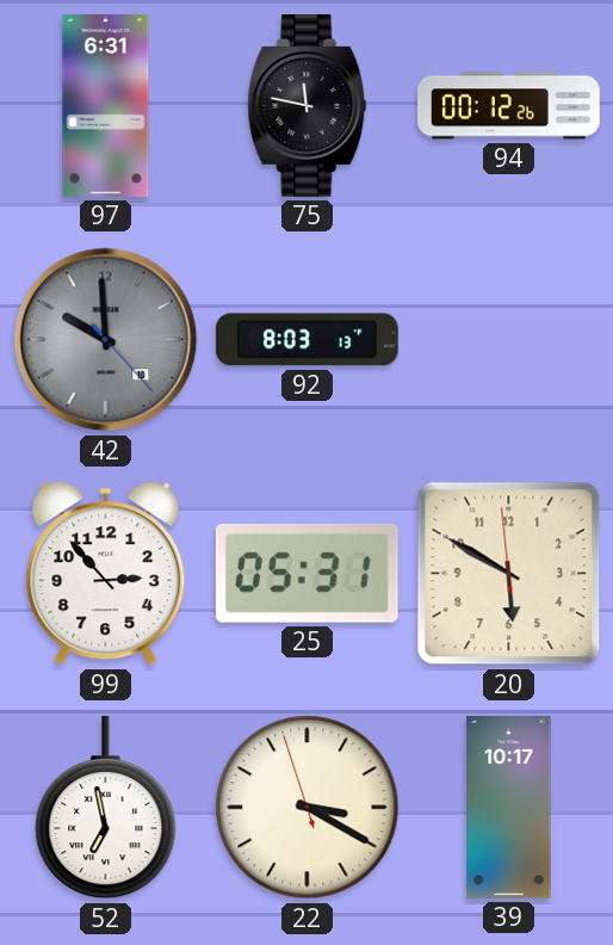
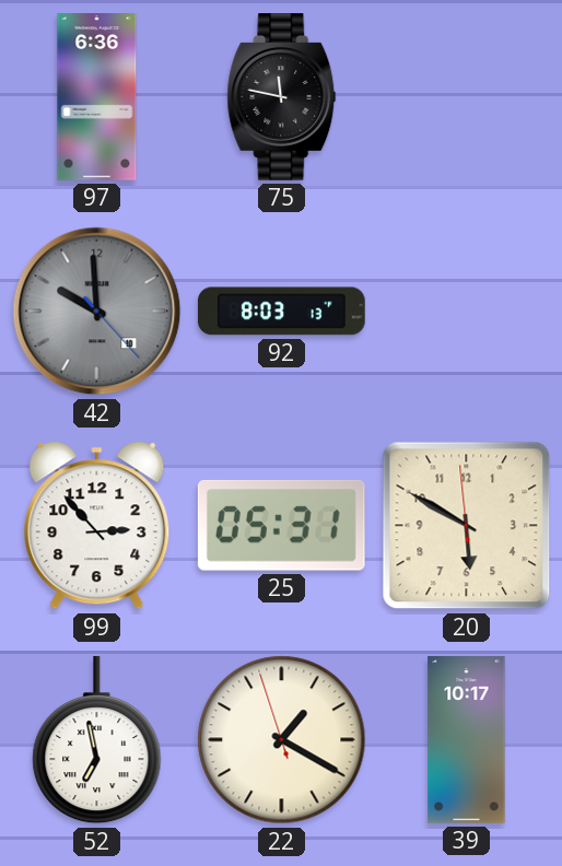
97: 6:31 -> 6:36 (97, 97)
94: 00:12 -> none (509, 106)
22: 3:19 -> 1:19 (282, 740)
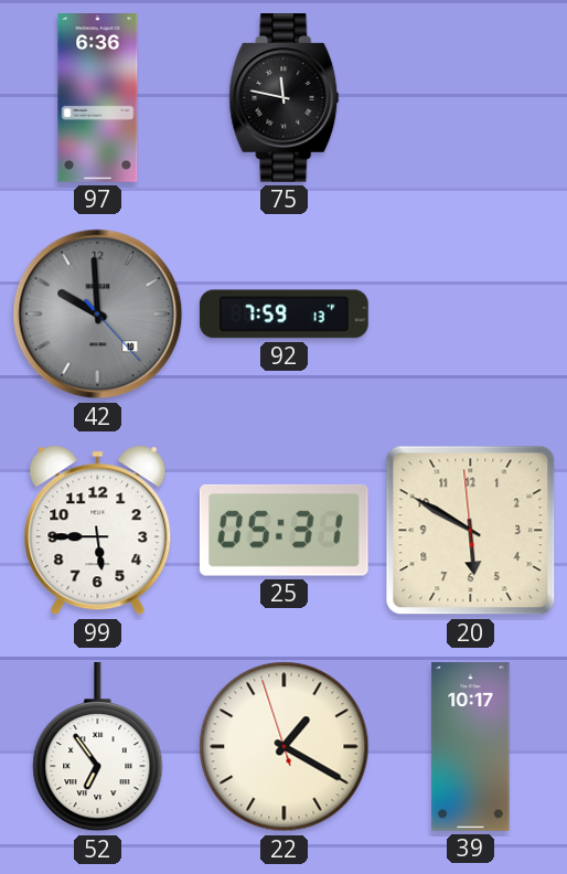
92: 8:03 -> 7:59 (283, 315)
99: 2:53 -> 5:45 (98, 531)
52: 6:58 -> 6:54 (98, 747)
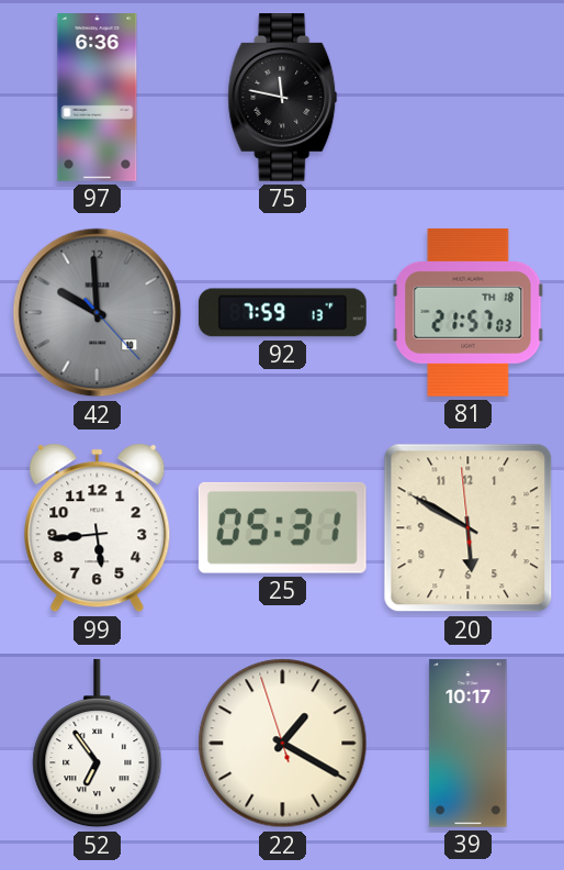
81: none -> 21:57 (469, 312)
99: 5:45 -> 5:44 (98, 528)
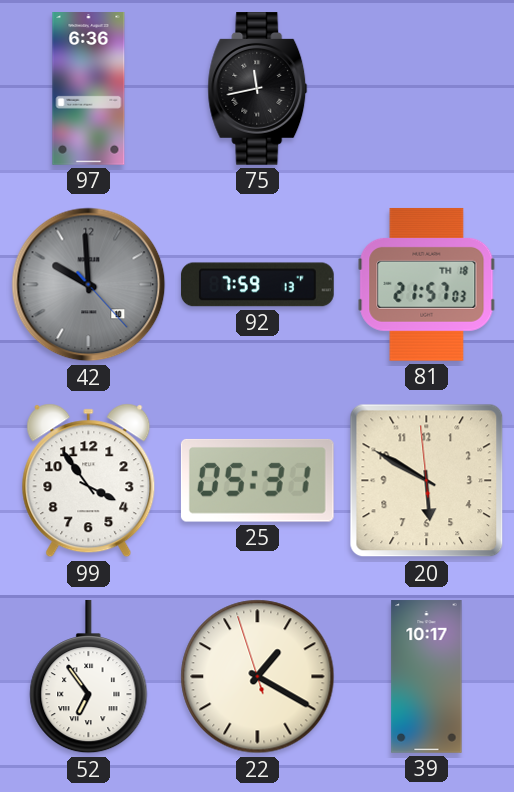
75: 11:47 -> 11:43 (258, 89)
99: 5:44 -> 3:54 (89, 481)
